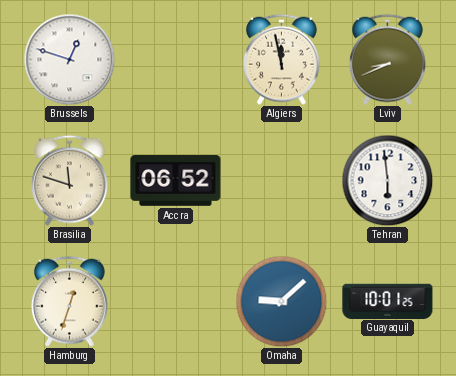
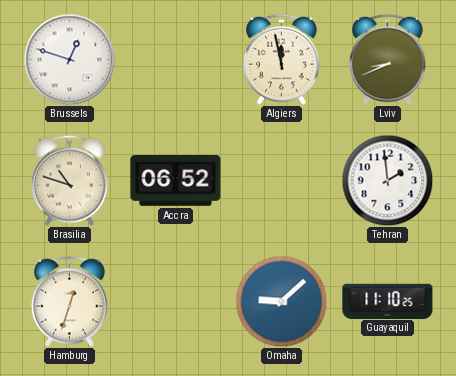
Brasilia: 11:48 -> 10:48 (69, 180)
Tehran: 5:59 -> 1:59 (387, 180)
Guayaquil: 10:01 -> 11:10 (388, 301)
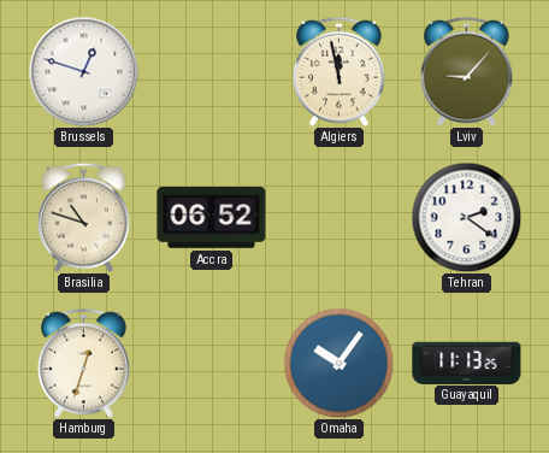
Lviv: 8:41 -> 9:07 (466, 71)
Tehran: 1:59 -> 2:21 (466, 217)
Omaha: 9:08 -> 10:06 (338, 363)
Guayaquil: 11:10 -> 11:13 (467, 363)
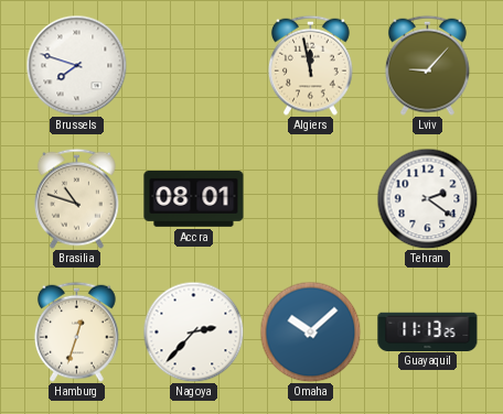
Brussels: 12:48 -> 7:48 (76, 65)
Accra: 06:52 -> 08:01 (194, 199)
Nagoya: none -> 2:37 (193, 331)
Omaha: 10:06 -> 10:08 (310, 331)
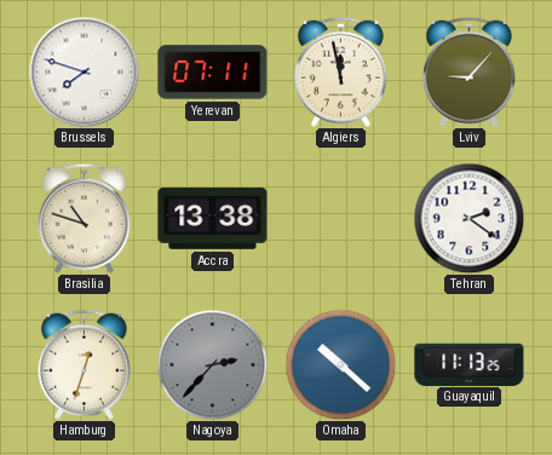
Yerevan: none -> 07:11 (213, 73)
Accra: 08:01 -> 13:38 (213, 219)
Nagoya dial: white -> grey (212, 364)
Omaha: 10:08 -> 10:22 (340, 364)
